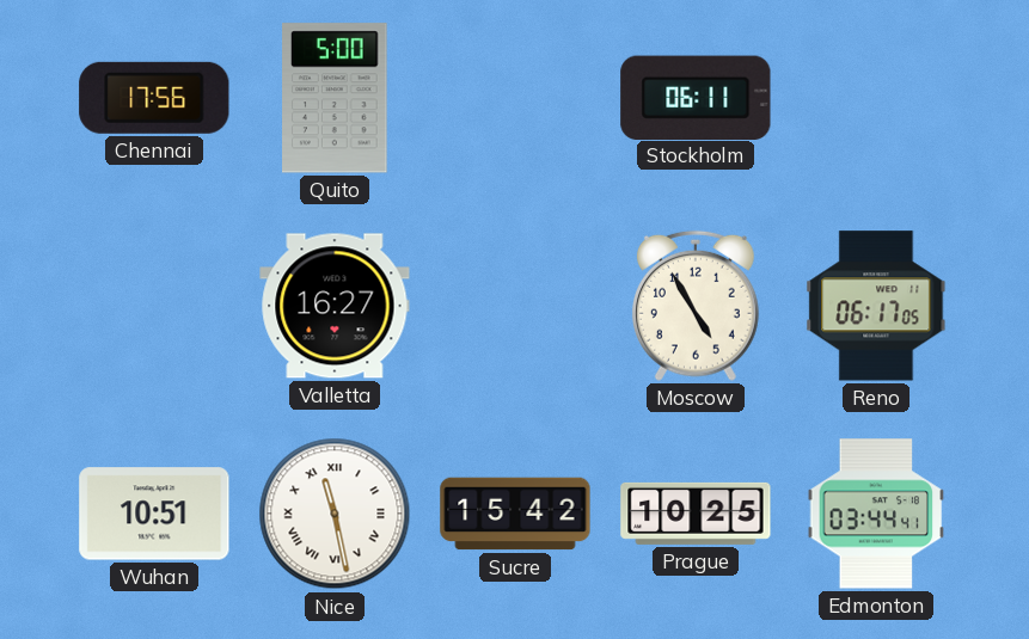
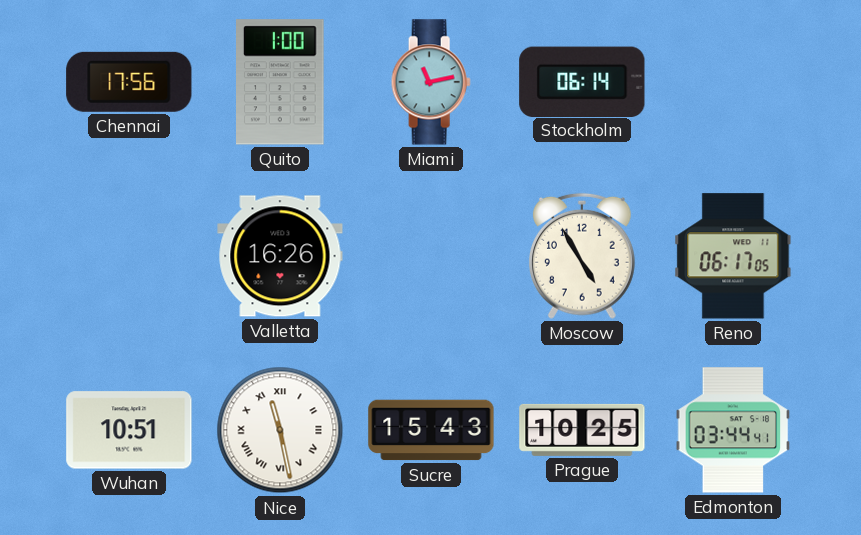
Quito: 5:00 -> 1:00 (281, 82)
Miami: none -> 11:13 (431, 82)
Stockholm: 06:11 -> 06:14 (582, 81)
Valletta: 16:27 -> 16:26 (280, 256)
Sucre: 15:42 -> 15:43 (431, 430)
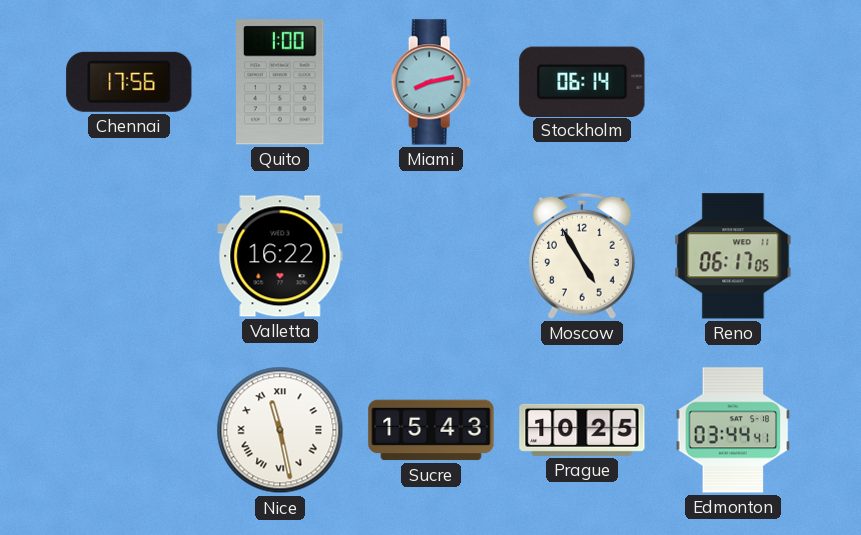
Miami: 11:13 -> 8:13 (431, 82)
Valletta: 16:26 -> 16:22 (280, 256)
Wuhan: 10:51 -> none (129, 430)
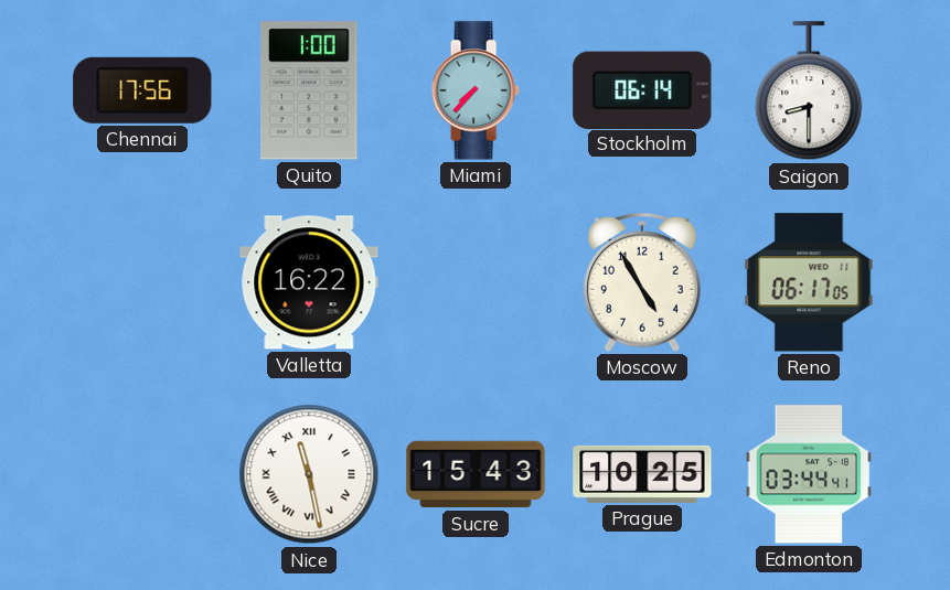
Miami: 8:13 -> 7:37 (476, 90)
Saigon: none -> 8:30 (809, 92)
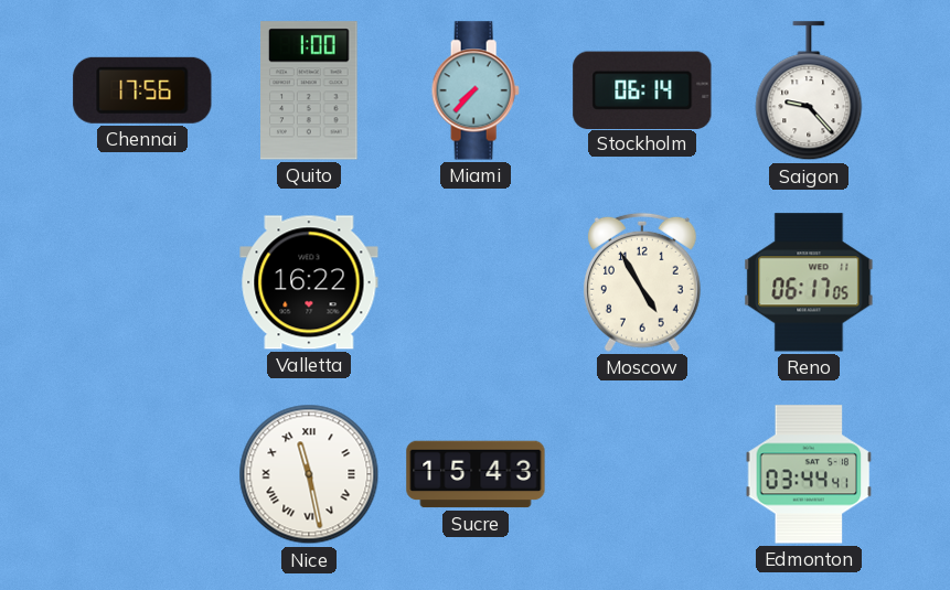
Saigon: 8:30 -> 9:23 (809, 92)
Prague: 10:25 -> none (642, 474)
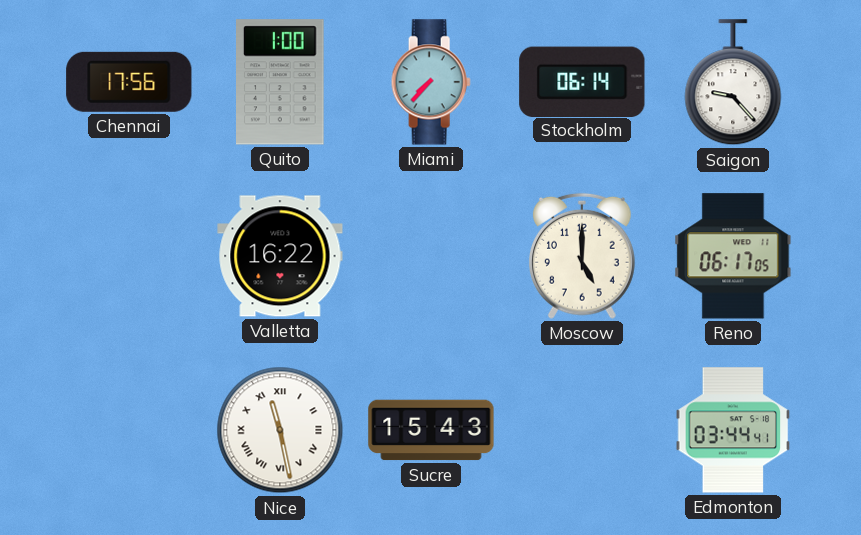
Moscow: 4:55 -> 5:00 (582, 256)
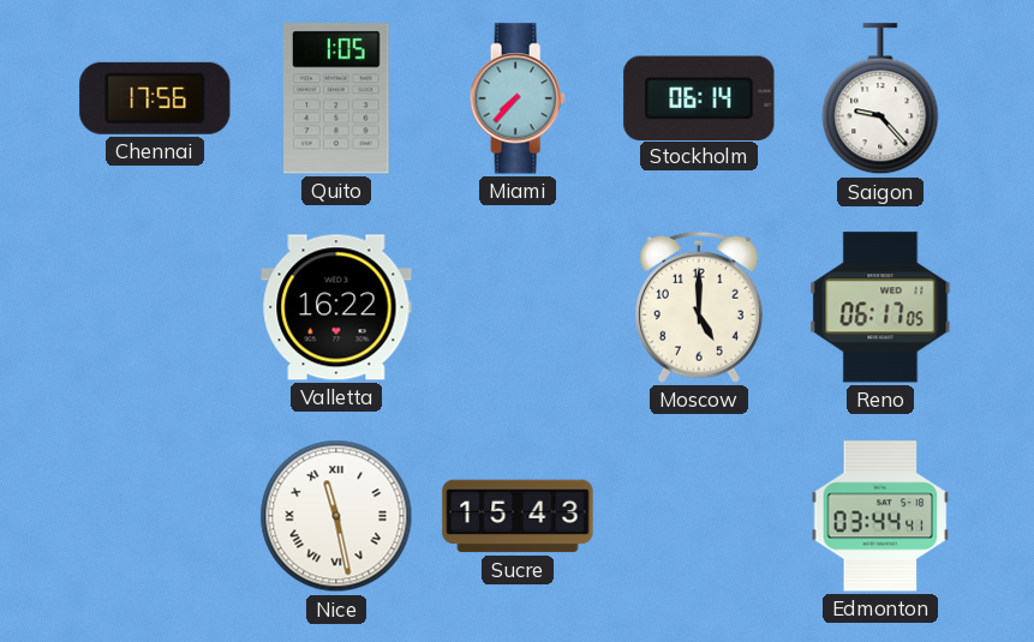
Quito: 1:00 -> 1:05 (337, 98)
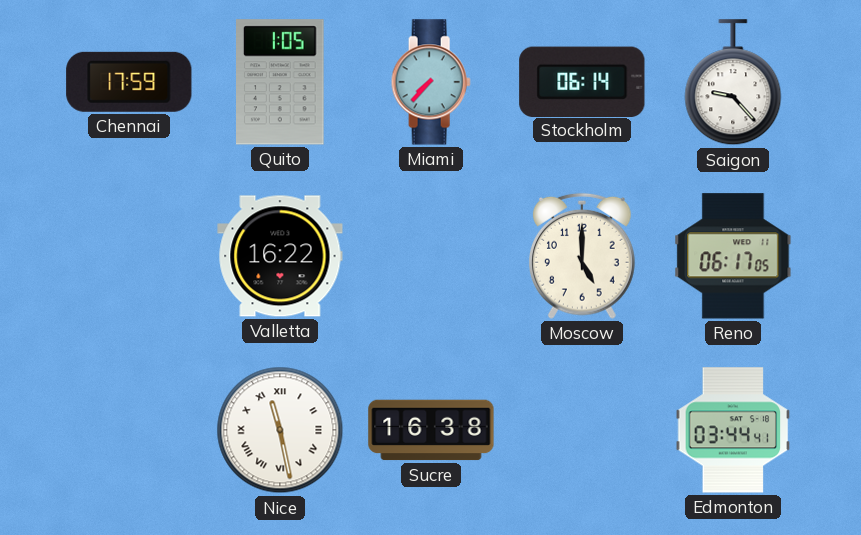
Chennai: 17:56 -> 17:59 (129, 82)
Sucre: 15:43 -> 16:38 (431, 430)
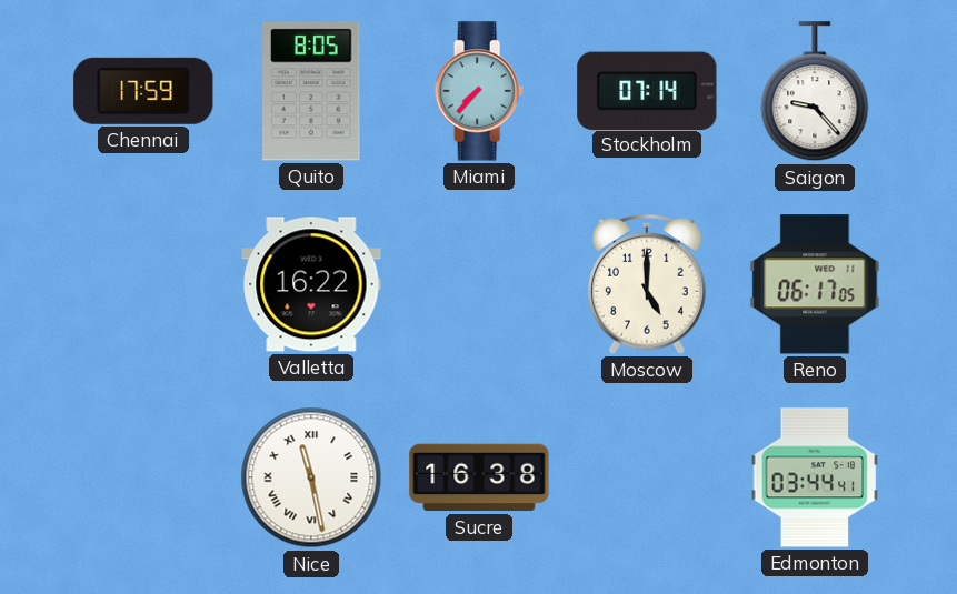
Quito: 1:05 -> 8:05 (312, 91)
Stockholm: 06:14 -> 07:14 (647, 90)
